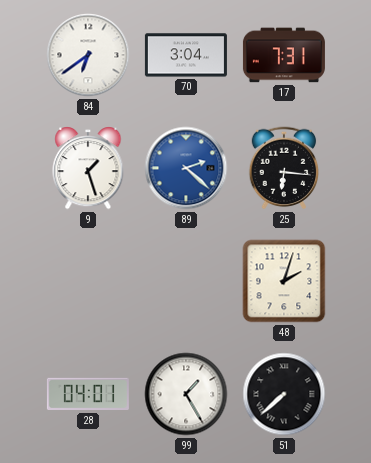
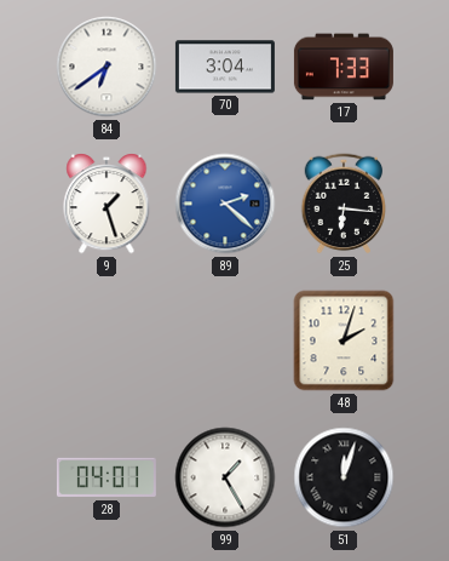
17: 7:31 -> 7:33 (344, 67)
51: 7:38 -> 12:03 (344, 477)
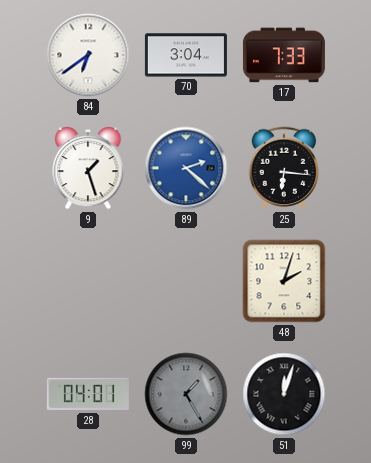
99 dial: white -> grey (186, 394)
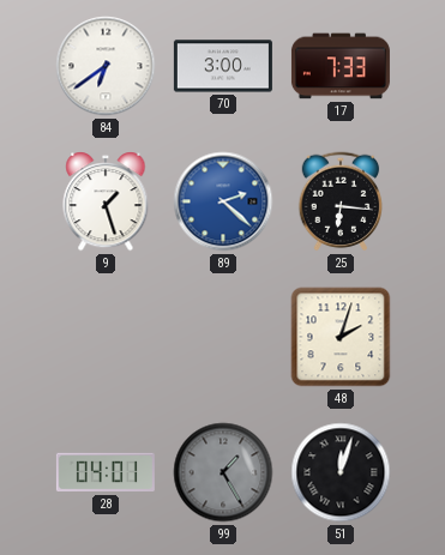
70: 3:04 -> 3:00 (223, 66)
